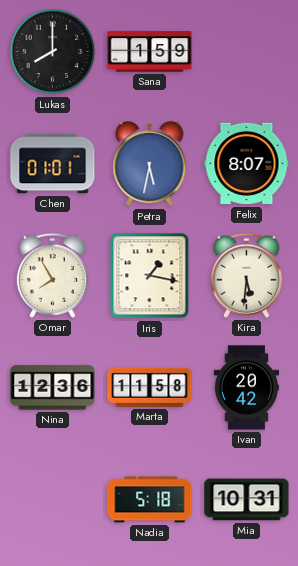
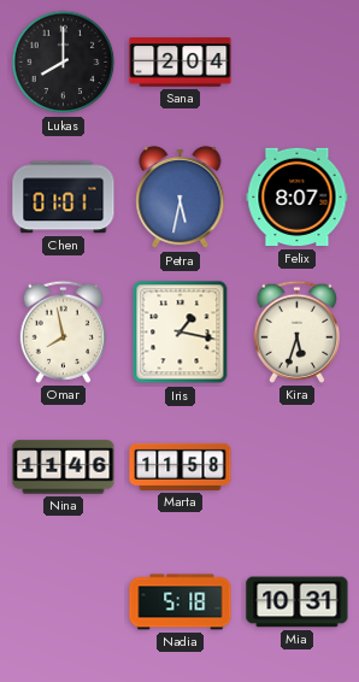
Sana: 1:59 -> 2:04 (181, 63)
Omar: 7:55 -> 7:58 (63, 331)
Kira: 5:31 -> 5:33 (296, 331)
Nina: 12:36 -> 11:46 (64, 468)
Ivan: 20:42 -> none (246, 388)
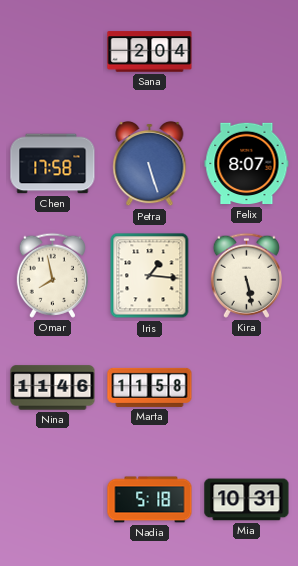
Lukas: 8:00 -> none (64, 63)
Chen: 01:01 -> 17:58 (53, 164)
Petra: 5:32 -> 5:27 (150, 164)
Iris: 1:17 -> 1:16 (150, 276)
Kira: 5:33 -> 5:28 (246, 275)
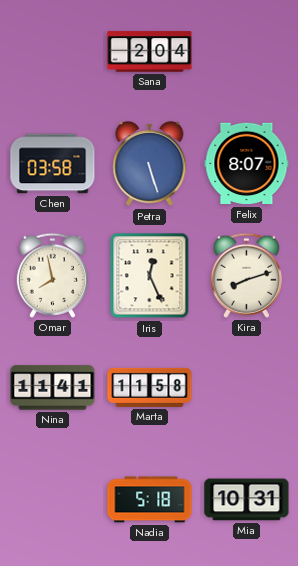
Chen: 17:58 -> 03:58 (53, 164)
Iris: 1:16 -> 12:26 (150, 276)
Kira: 5:28 -> 8:12 (246, 275)
Nina: 11:46 -> 11:41 (53, 388)
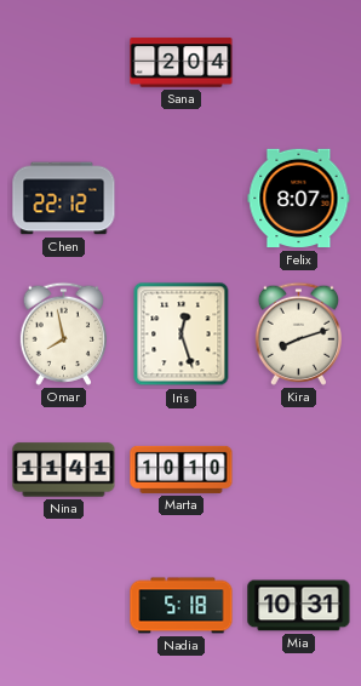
Chen: 03:58 -> 22:12 (64, 199)
Petra: 5:27 -> none (150, 164)
Iris: 12:26 -> 12:27 (182, 335)
Marta: 11:58 -> 10:10 (182, 469)
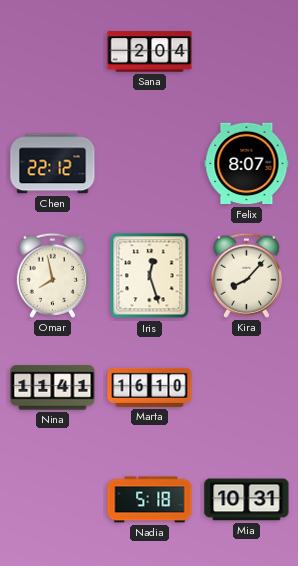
Kira: 8:12 -> 8:07 (246, 275)
Marta: 10:10 -> 16:10 (150, 387)
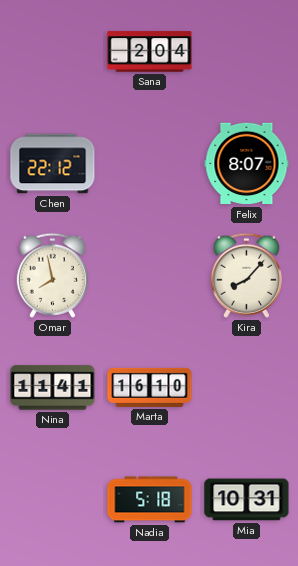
Iris: 12:27 -> none (150, 276)
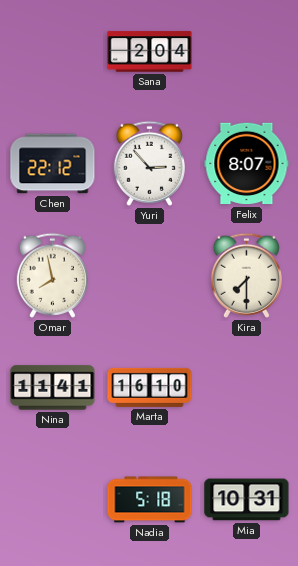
Yuri: none -> 2:53 (149, 163)
Kira: 8:07 -> 7:30 (246, 275)
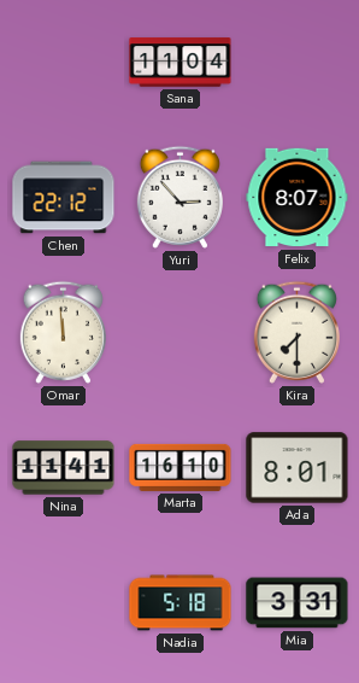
Sana: 2:04 -> 11:04 (181, 63)
Omar: 7:58 -> 11:59 (63, 332)
Ada: none -> 8:01 (298, 468)
Mia: 10:31 -> 3:31 (298, 603)
